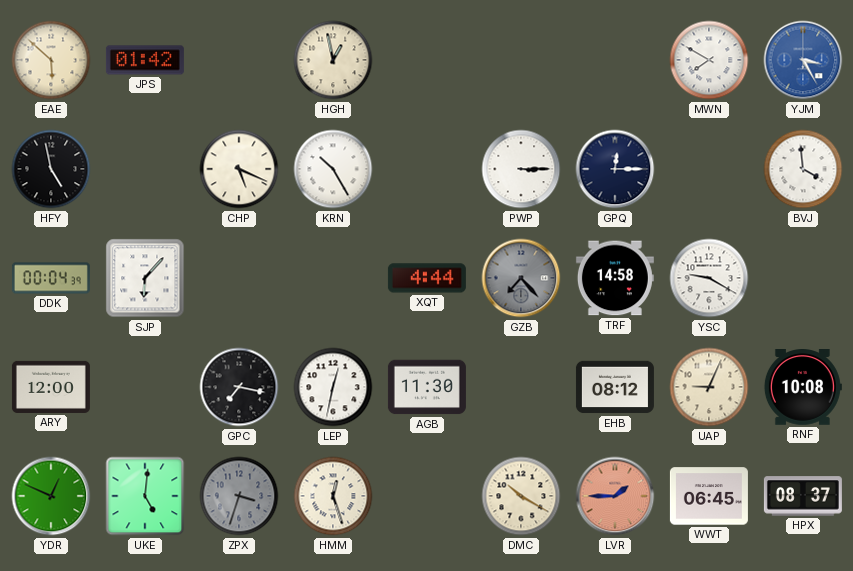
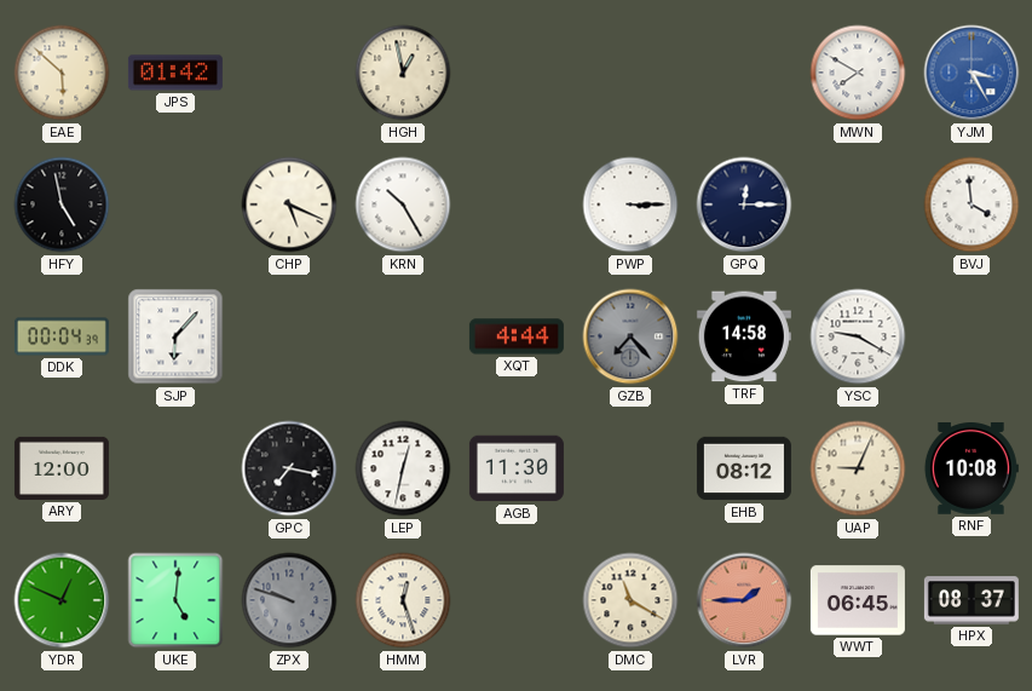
ZPX: 3:33 -> 9:48 (289, 600)
DMC: 10:20 -> 11:20 (630, 600)
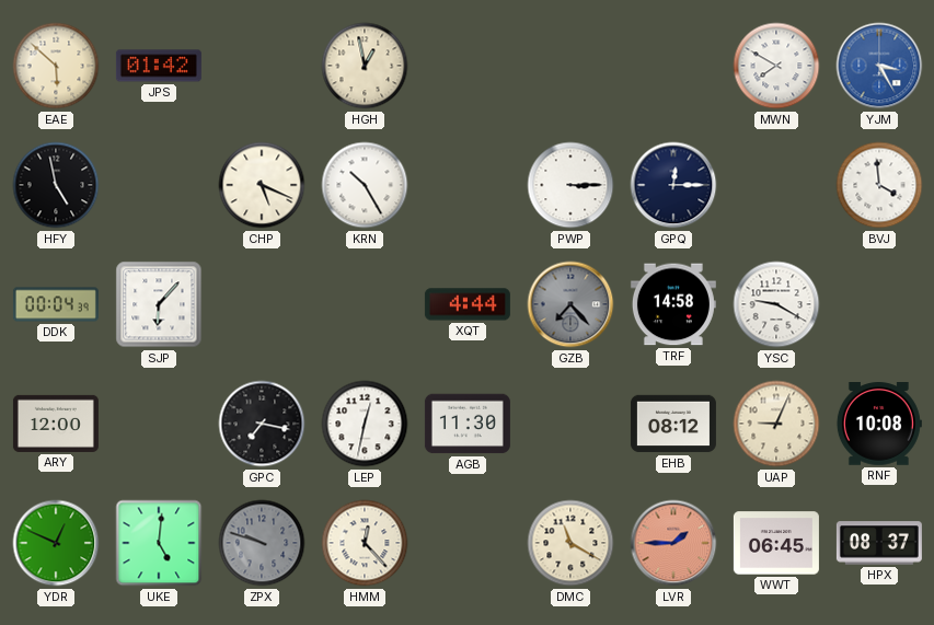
HMM: 12:27 -> 12:23 (365, 543)
